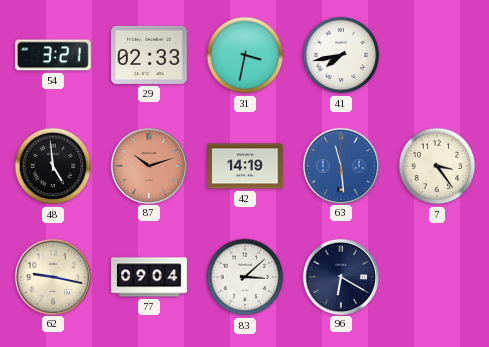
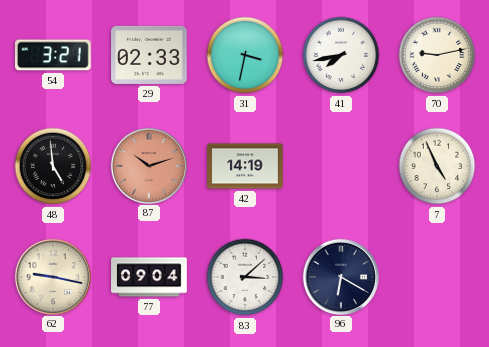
70: none -> 9:13 (437, 55)
63: 11:29 -> none (340, 165)
7: 3:24 -> 4:56 (437, 166)
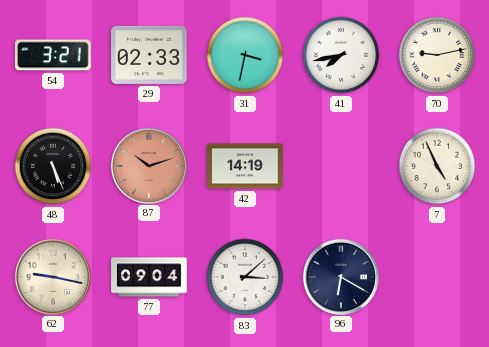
48: 4:59 -> 5:26 (53, 166)
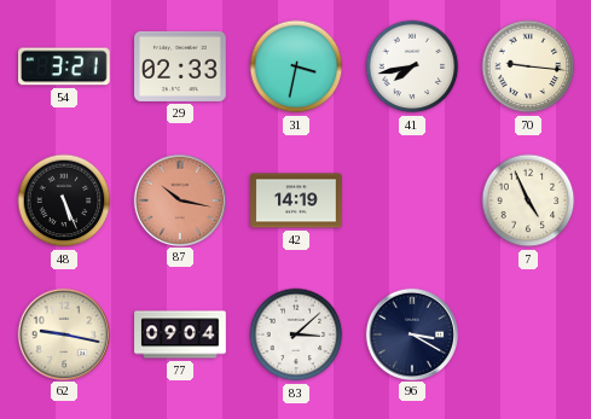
70: 9:13 -> 9:16 (528, 66)
87: 10:12 -> 10:17 (179, 199)
96: 6:20 -> 3:20 (411, 333)
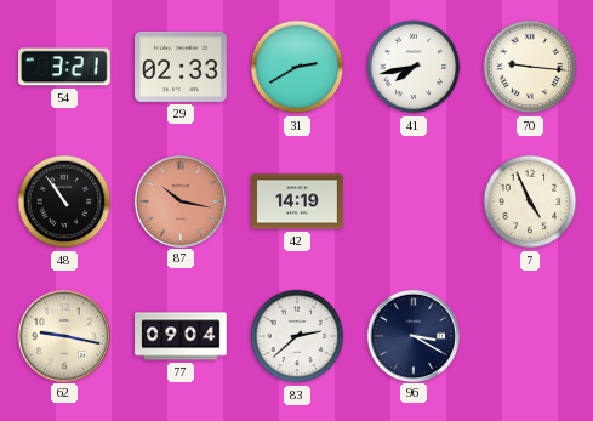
31: 3:32 -> 2:40 (297, 67)
48: 5:26 -> 10:54 (64, 201)
83: 3:08 -> 2:38 (297, 336)
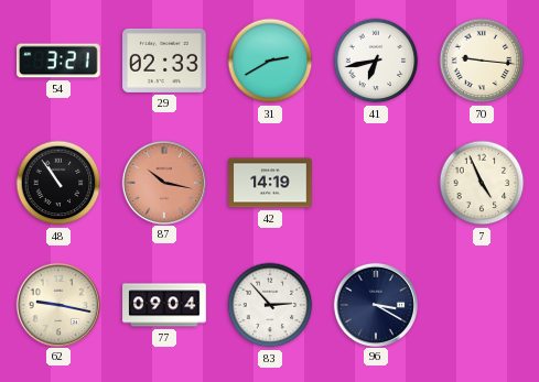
41: 7:43 -> 6:43 (376, 61)
83: 2:38 -> 2:53 (270, 305)
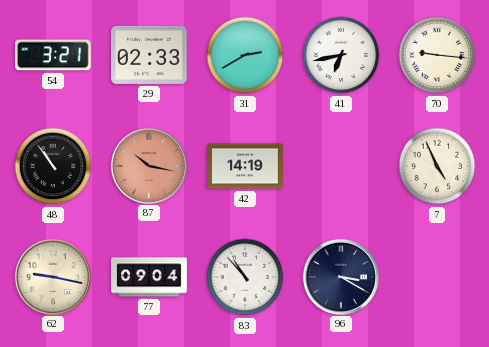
83: 2:53 -> 10:53 (245, 277)
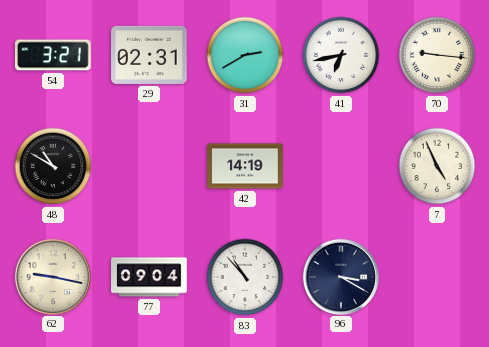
29: 02:33 -> 02:31 (149, 55)
48: 10:54 -> 10:50 (53, 166)
87: 10:17 -> none (148, 165)
